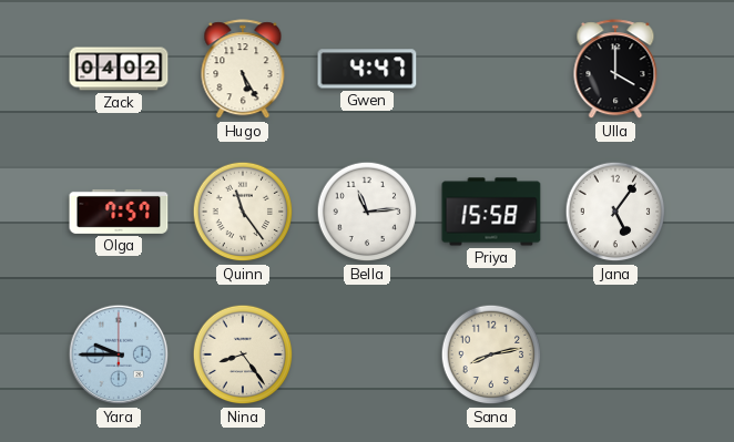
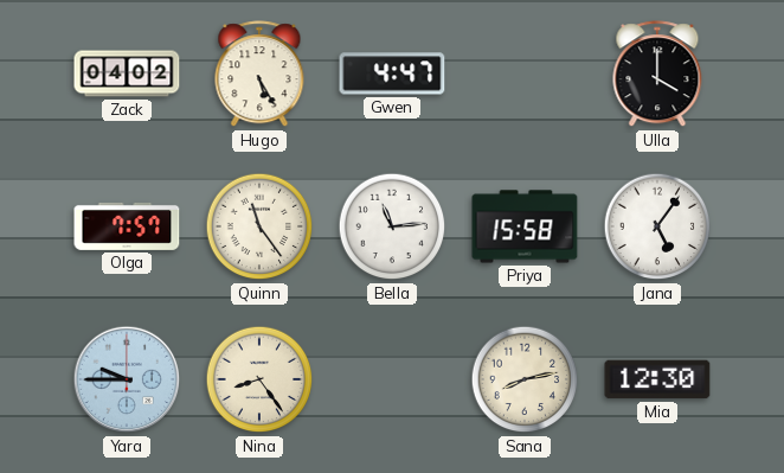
Mia: none -> 12:30 (657, 379)
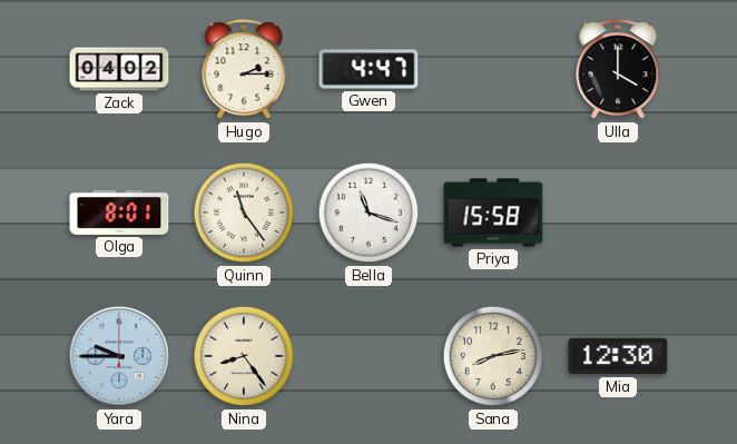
Hugo: 5:25 -> 2:15 (244, 70)
Olga: 7:57 -> 8:01 (119, 213)
Bella: 11:14 -> 11:18 (368, 213)
Jana: 5:06 -> none (657, 226)
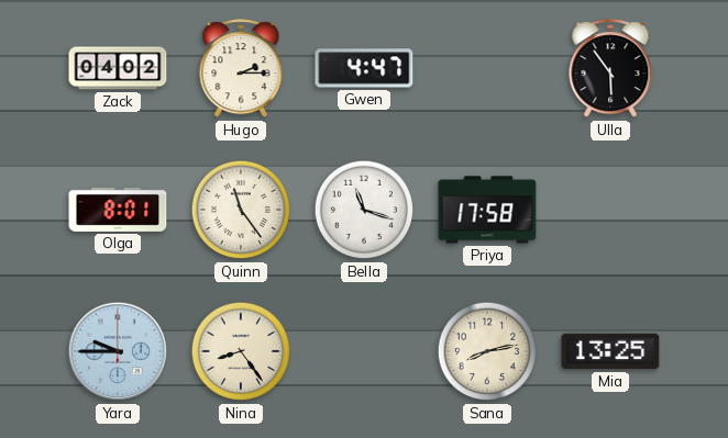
Ulla: 4:00 -> 5:54 (610, 69)
Priya: 15:58 -> 17:58 (487, 210)
Mia: 12:30 -> 13:25 (610, 351)
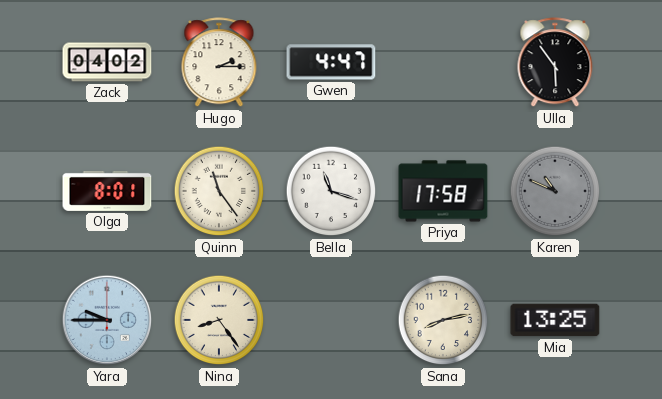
Karen: none -> 10:49 (555, 191)
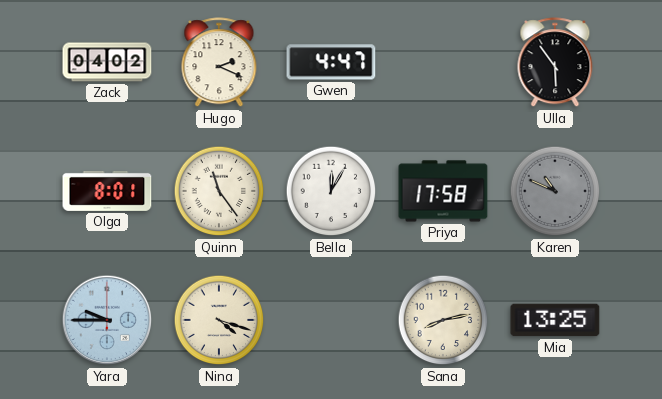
Hugo: 2:15 -> 2:19 (219, 63)
Bella: 11:18 -> 12:05 (331, 191)
Nina: 8:24 -> 4:18 (219, 320)
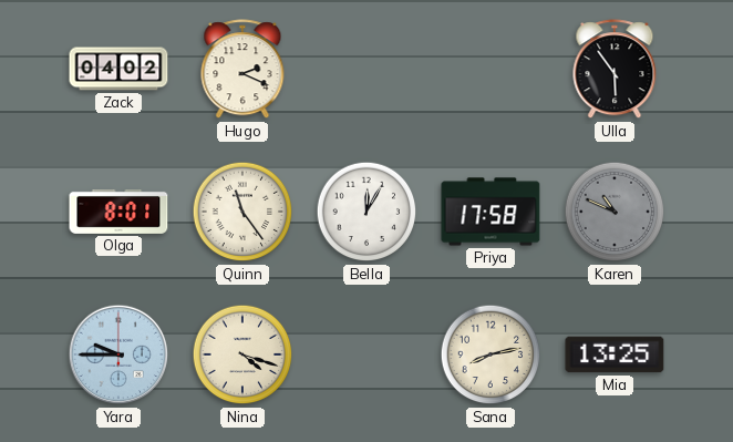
Gwen: 4:47 -> none (331, 62)
